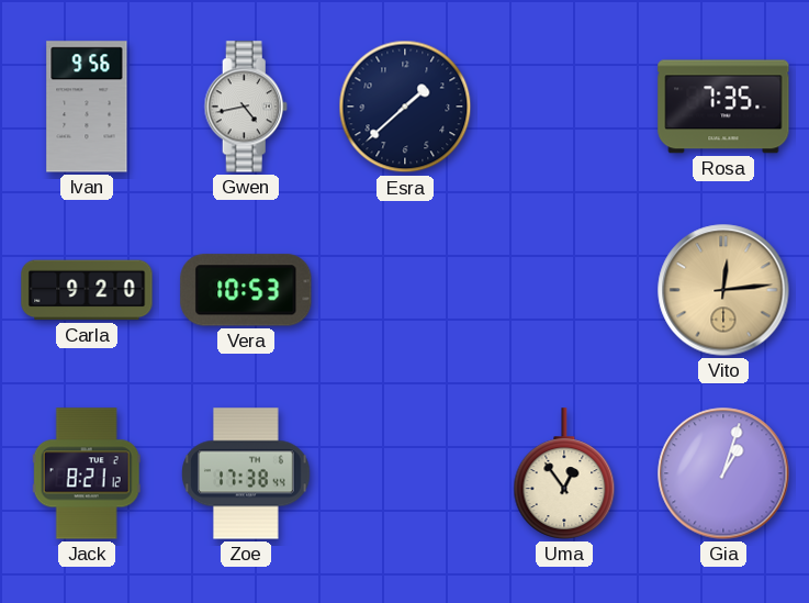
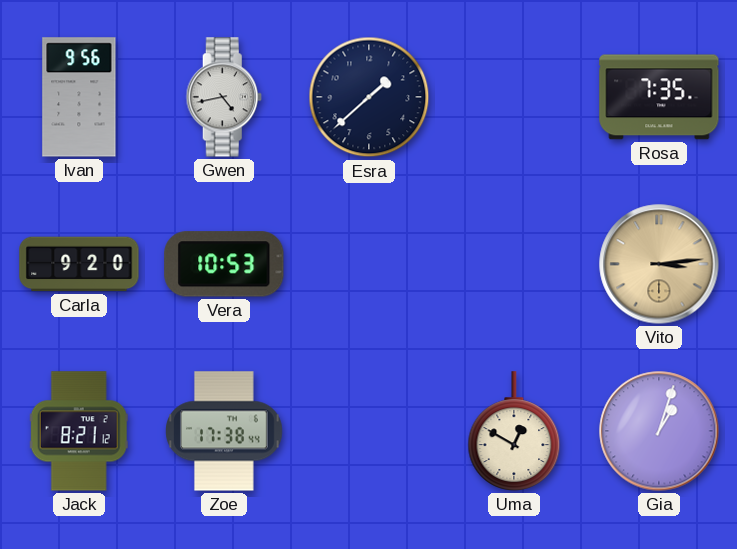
Vito: 12:14 -> 3:14 (659, 264)
Uma: 12:54 -> 12:50 (514, 431)
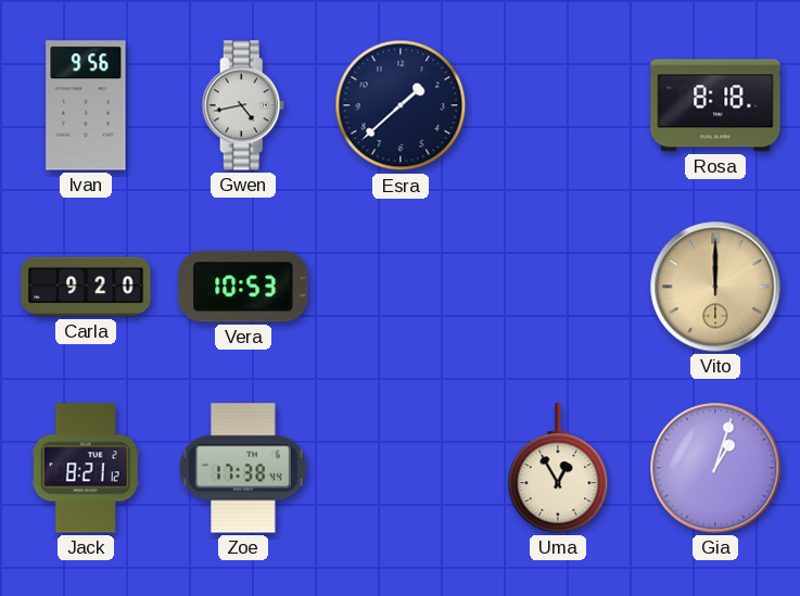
Rosa: 7:35 -> 8:18 (715, 105)
Vito: 3:14 -> 12:00 (715, 287)
Uma: 12:50 -> 12:55 (558, 468)
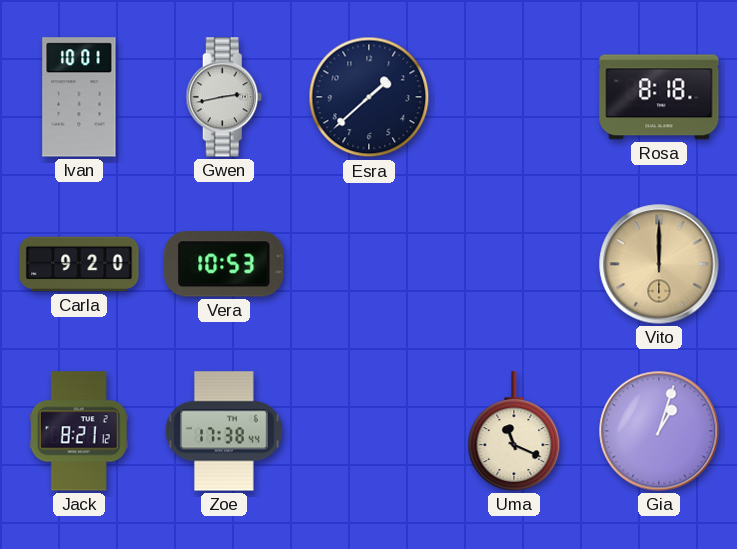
Ivan: 9:56 -> 10:01 (79, 97)
Gwen: 4:43 -> 2:43 (224, 97)
Uma: 12:55 -> 11:19 (514, 431)
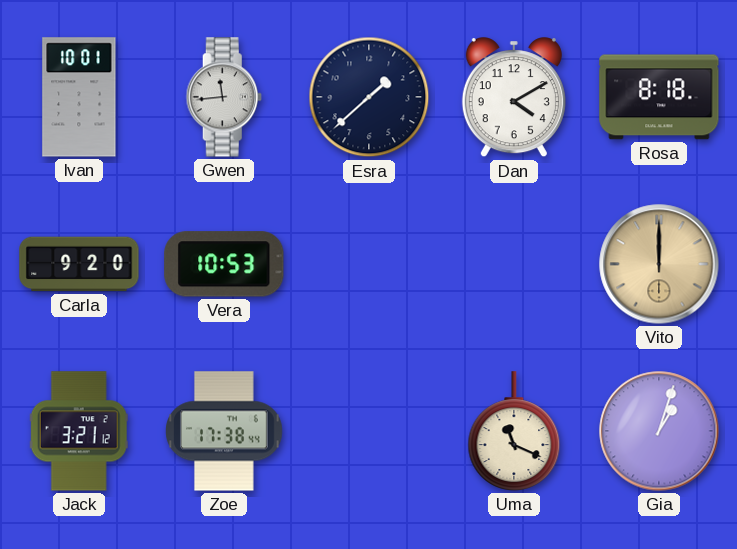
Gwen: 2:43 -> 11:44 (224, 97)
Dan: none -> 4:10 (514, 98)
Jack: 8:21 -> 3:21 (79, 431)
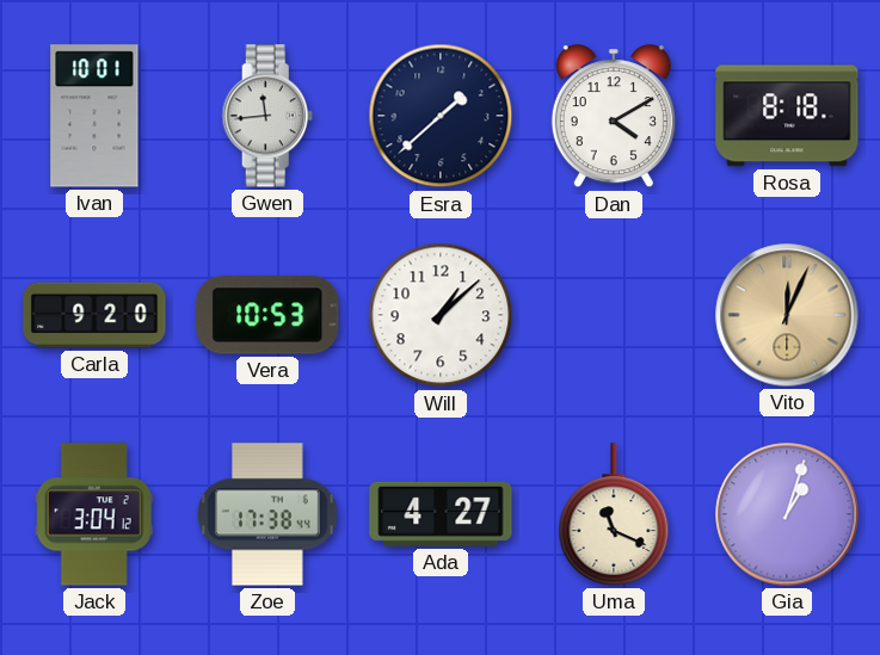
Will: none -> 1:08 (441, 315)
Vito: 12:00 -> 12:04 (787, 315)
Jack: 3:21 -> 3:04 (94, 514)
Ada: none -> 4:27 (441, 514)
